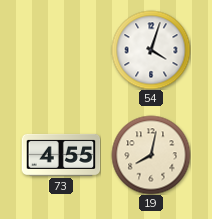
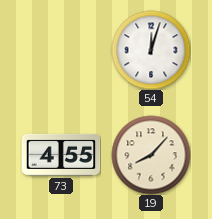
54: 4:03 -> 12:03 (151, 50)
19: 8:02 -> 8:07 (151, 155)
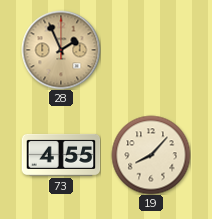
28: none -> 1:56 (61, 50)
54: 12:03 -> none (151, 50)
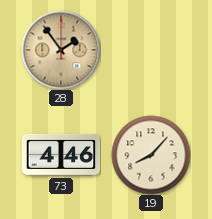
28: 1:56 -> 1:54 (61, 50)
73: 4:55 -> 4:46 (61, 155)
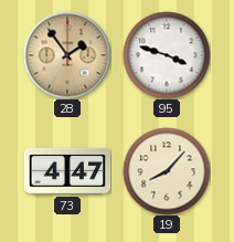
95: none -> 3:48 (167, 55)
73: 4:46 -> 4:47 (67, 171)
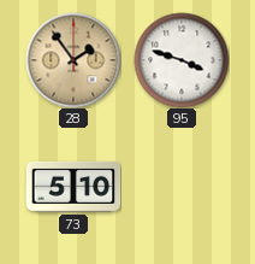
73: 4:47 -> 5:10 (73, 187)
19: 8:07 -> none (167, 171)
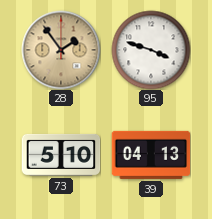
39: none -> 04:13 (151, 155)
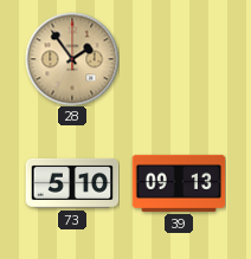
95: 3:48 -> none (151, 50)
39: 04:13 -> 09:13 (179, 183)
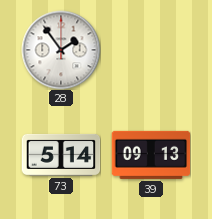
28 dial: champagne -> white (61, 50)
73: 5:10 -> 5:14 (61, 155)
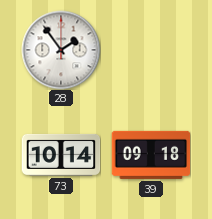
73: 5:14 -> 10:14 (61, 155)
39: 09:13 -> 09:18 (151, 155)
